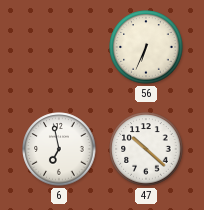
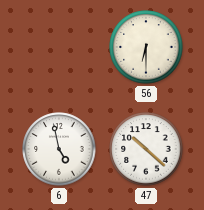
56: 6:34 -> 6:30 (146, 47)
6: 6:58 -> 4:58 (59, 149)
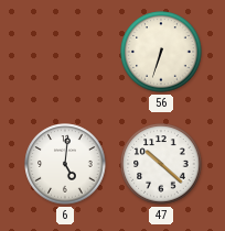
56: 6:30 -> 6:33 (161, 52)
6: 4:58 -> 5:01 (65, 164)
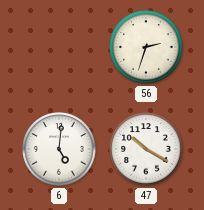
56: 6:33 -> 2:33 (146, 47)
47: 10:22 -> 10:20 (146, 149)
